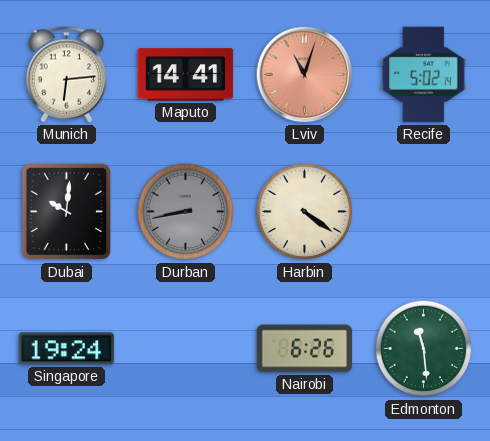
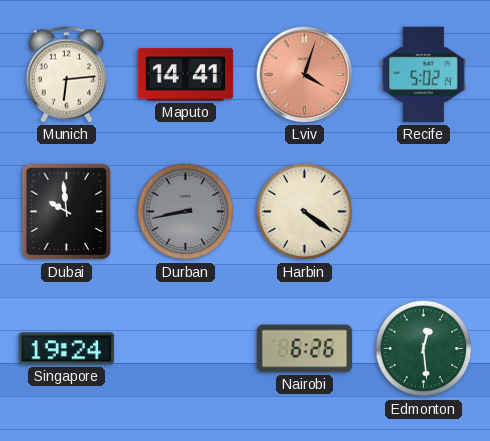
Lviv: 11:03 -> 4:03 (305, 75)
Dubai: 10:01 -> 9:59 (67, 212)
Edmonton: 11:29 -> 12:29 (424, 349)
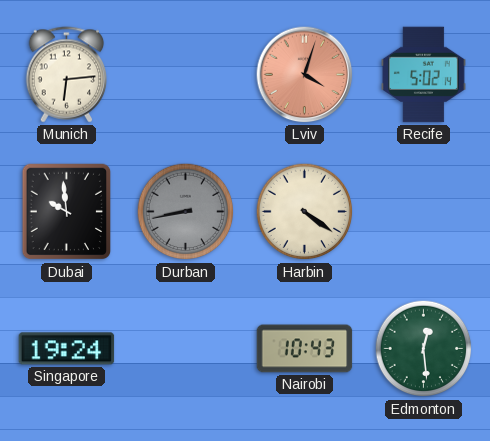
Maputo: 14:41 -> none (186, 75)
Nairobi: 6:26 -> 10:43 (305, 349)
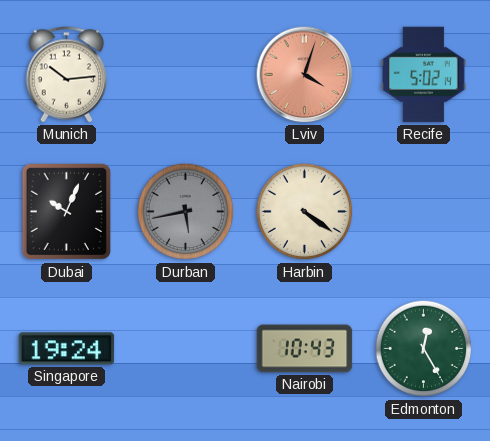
Munich: 6:14 -> 10:14 (67, 75)
Dubai: 9:59 -> 10:04 (67, 212)
Durban: 8:43 -> 5:43 (186, 212)
Edmonton: 12:29 -> 12:25 (424, 349)
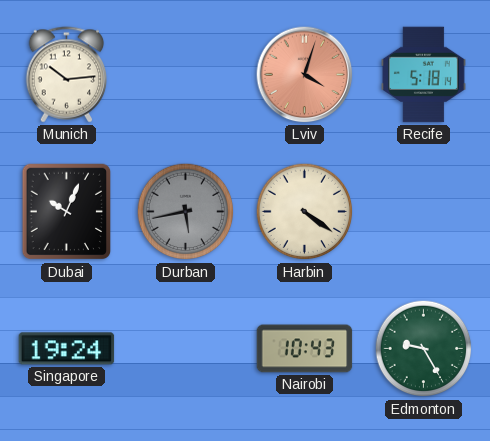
Recife: 5:02 -> 5:18 (424, 75)
Edmonton: 12:25 -> 9:25 (424, 349)
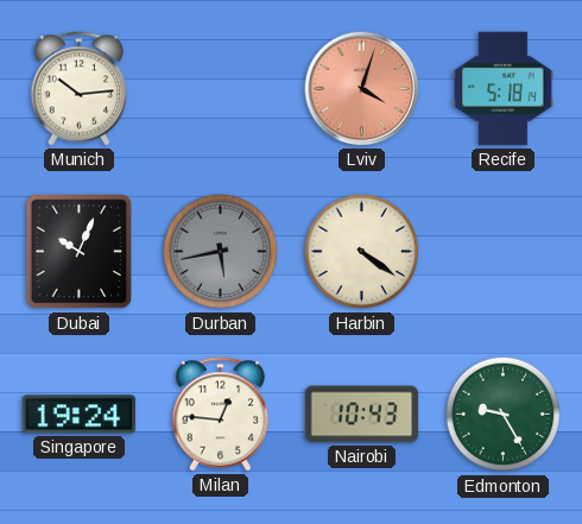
Milan: none -> 12:46 (221, 415)
